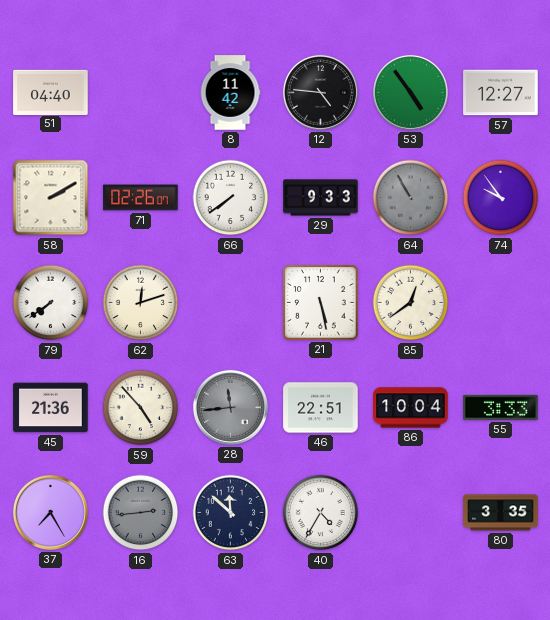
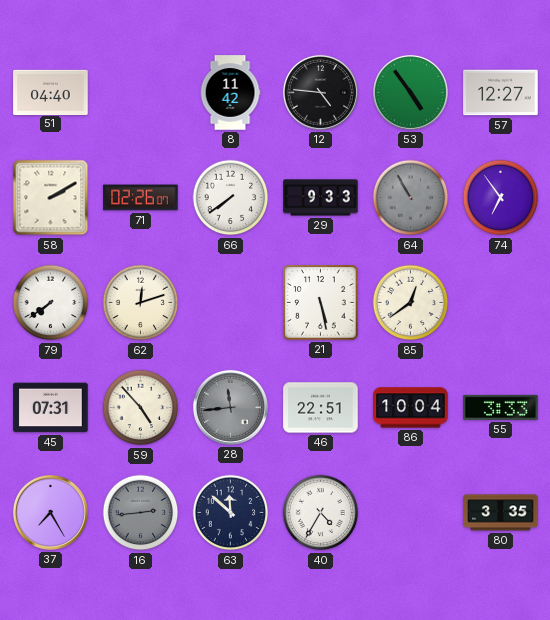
74: 9:54 -> 6:54 (501, 198)
45: 21:36 -> 07:31 (51, 408)
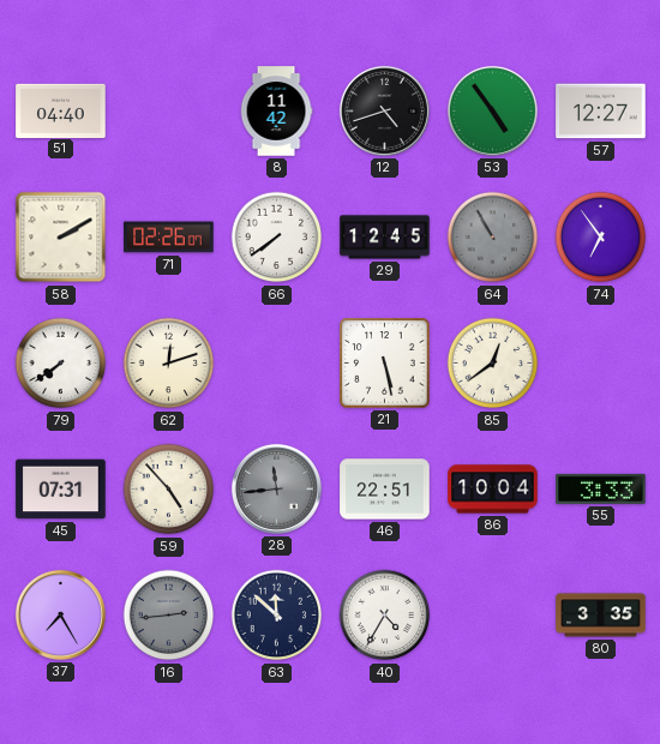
12: 4:46 -> 4:42 (384, 110)
29: 9:33 -> 12:45 (385, 238)
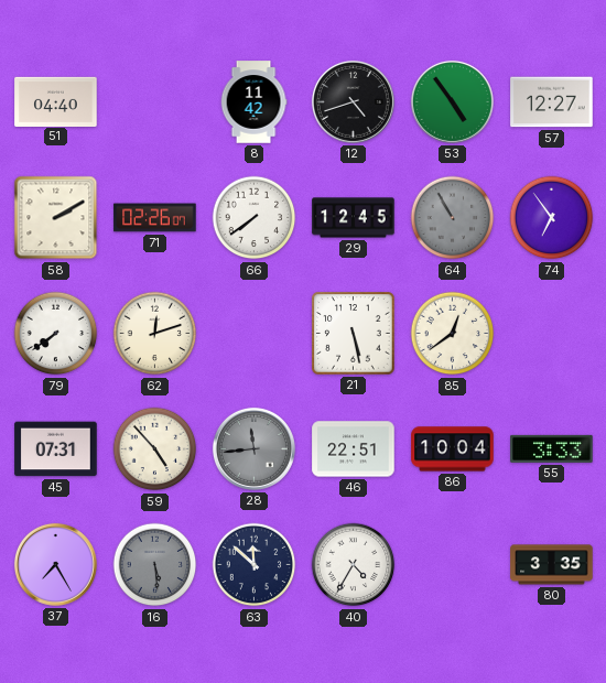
16: 2:44 -> 5:29 (155, 565)
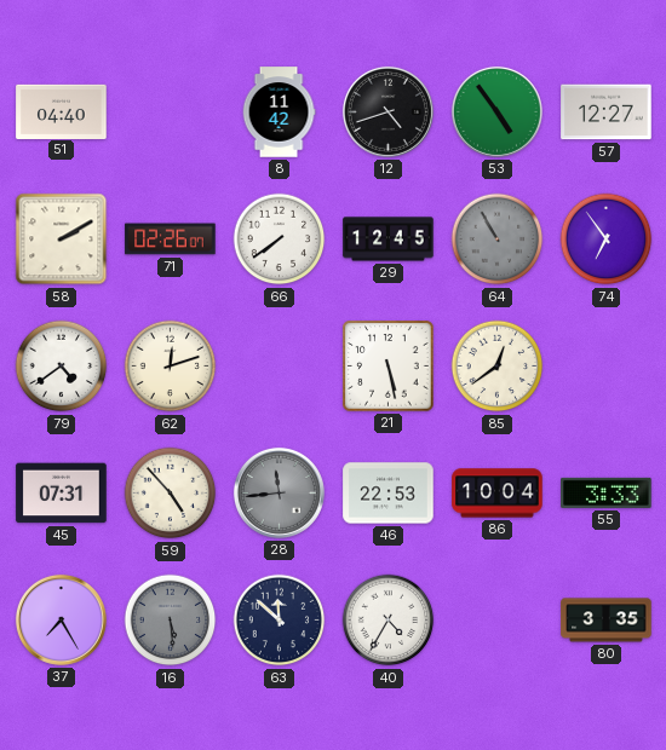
79: 7:39 -> 4:39 (62, 367)
46: 22:51 -> 22:53 (389, 494)
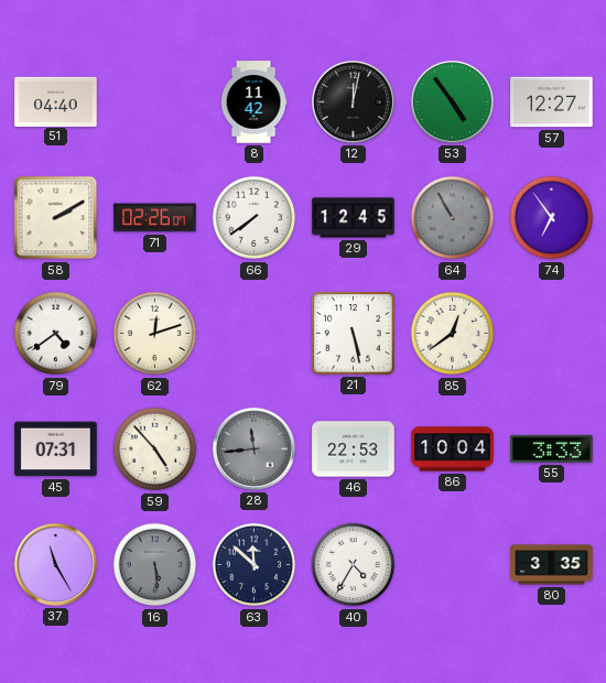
12: 4:42 -> 12:02 (353, 101)
37: 7:25 -> 11:25 (55, 564)
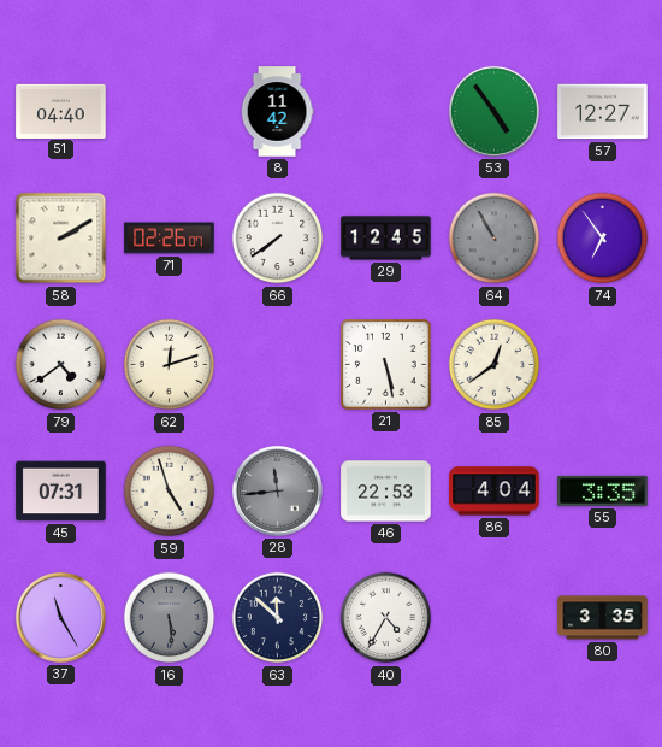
12: 12:02 -> none (353, 101)
59: 4:53 -> 4:57 (170, 492)
86: 10:04 -> 4:04 (495, 492)
55: 3:33 -> 3:35 (603, 490)
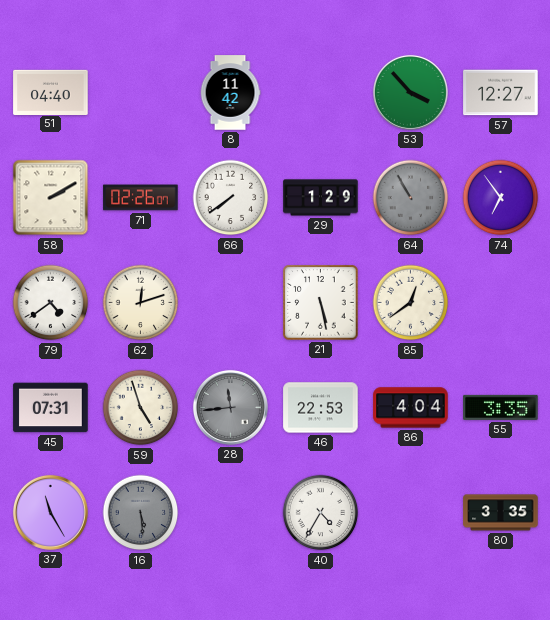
53: 4:54 -> 3:53 (410, 92)
29: 12:45 -> 1:29 (321, 198)
63: 11:52 -> none (278, 618)
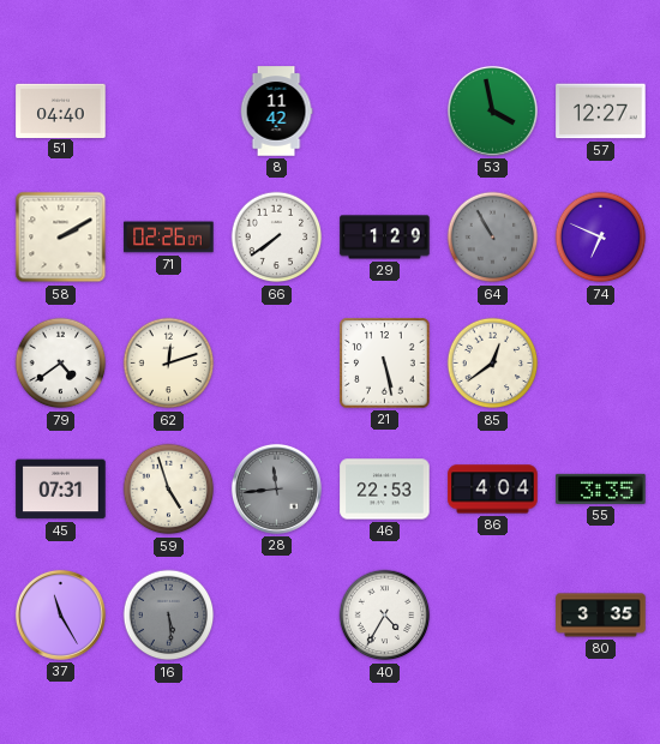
53: 3:53 -> 3:58 (492, 110)
74: 6:54 -> 6:49 (601, 238)
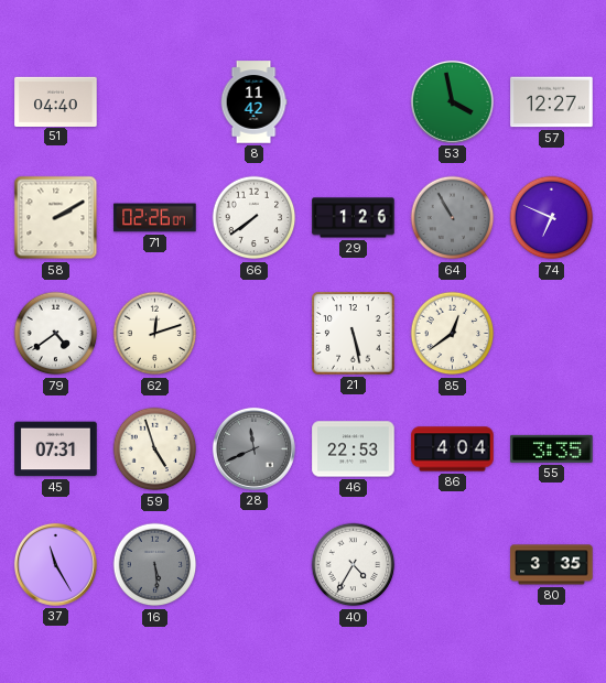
29: 1:29 -> 1:26 (354, 218)
28: 11:44 -> 11:41 (253, 448)
